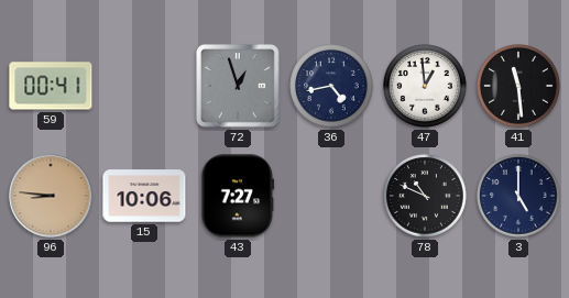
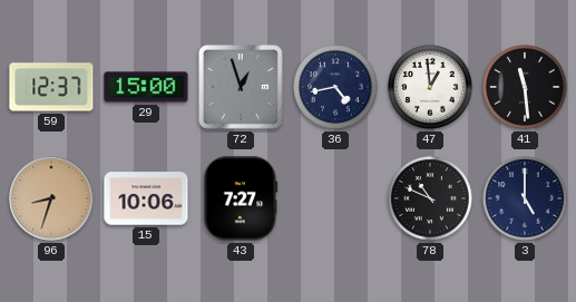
59: 00:41 -> 12:37 (51, 87)
29: none -> 15:00 (146, 87)
96: 8:46 -> 8:33 (51, 198)
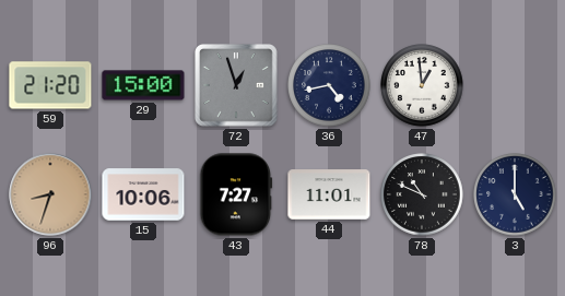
59: 12:37 -> 21:20 (50, 85)
41: 11:29 -> none (525, 87)
44: none -> 11:01 (329, 194)
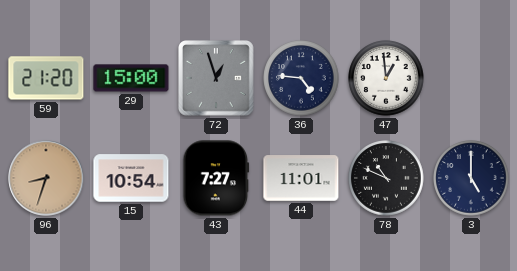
36: 4:43 -> 4:46 (301, 78)
15: 10:06 -> 10:54 (131, 178)
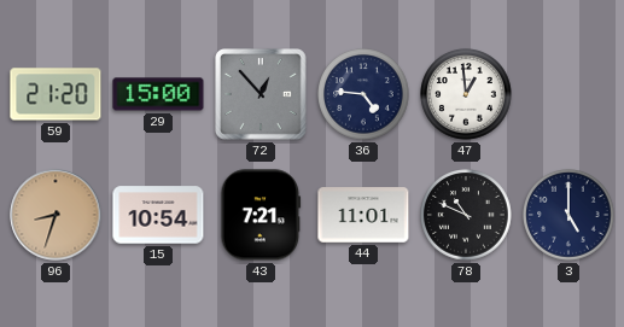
72: 12:57 -> 12:53 (262, 95)
43: 7:27 -> 7:21 (261, 215)
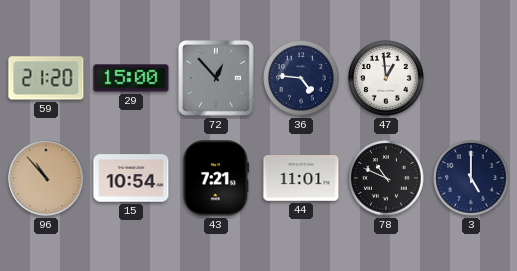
96: 8:33 -> 10:53 (46, 178)
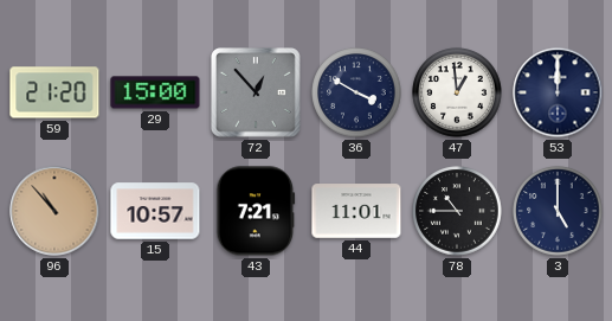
36: 4:46 -> 3:50 (356, 92)
53: none -> 12:00 (558, 92)
15: 10:54 -> 10:57 (155, 211)
78: 10:49 -> 10:45 (457, 211)
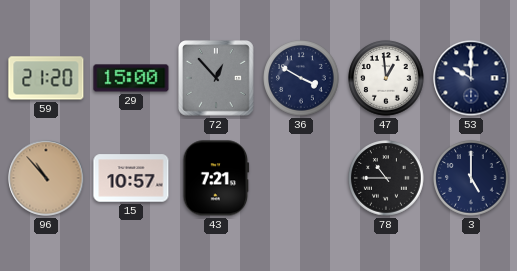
53: 12:00 -> 10:00 (471, 78)
44: 11:01 -> none (356, 211)
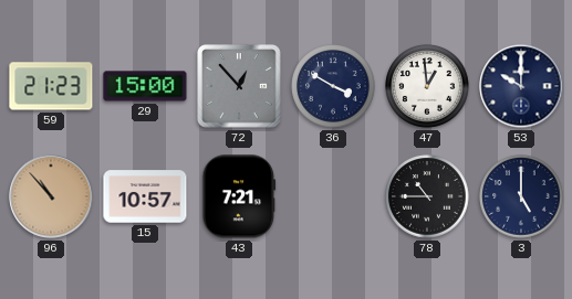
59: 21:20 -> 21:23 (51, 86)
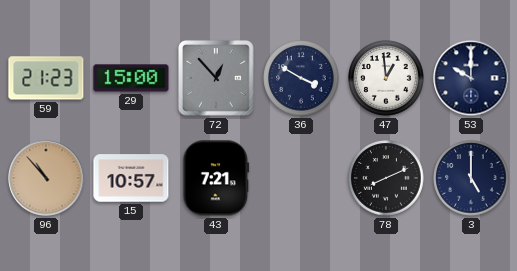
78: 10:45 -> 8:11 (386, 178)
